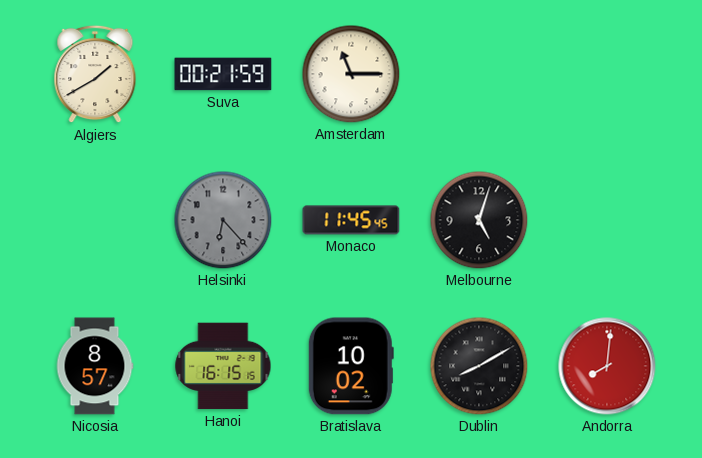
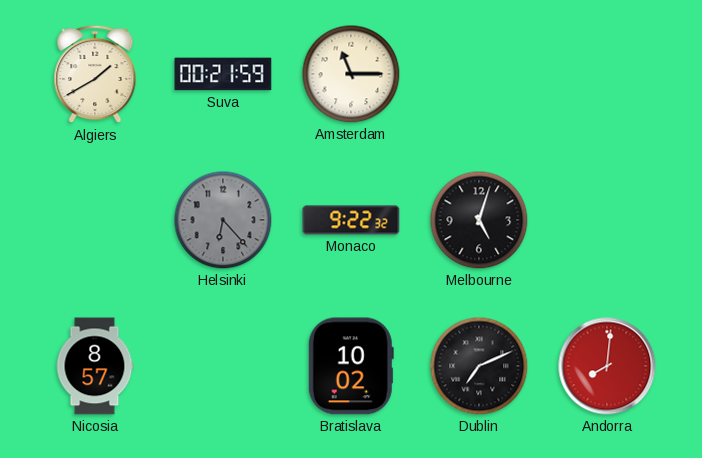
Monaco: 11:45 -> 9:22 (351, 220)
Hanoi: 16:15 -> none (223, 366)
Dublin: 8:10 -> 7:11 (479, 366)
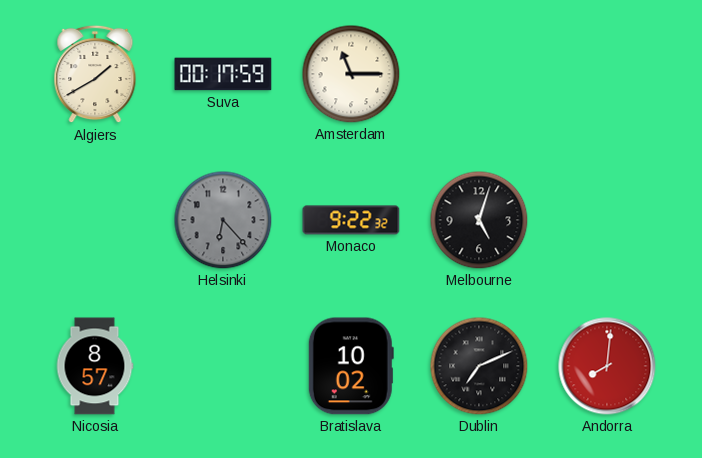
Suva: 00:21 -> 00:17 (223, 74)
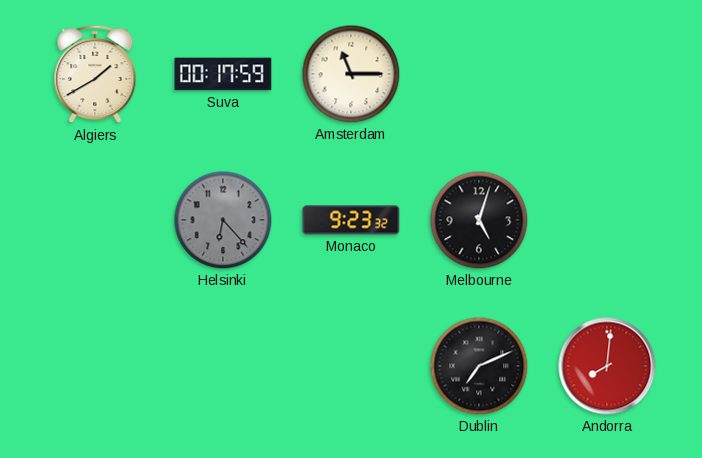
Monaco: 9:22 -> 9:23 (351, 220)
Nicosia: 8:57 -> none (95, 366)
Bratislava: 10:02 -> none (351, 366)
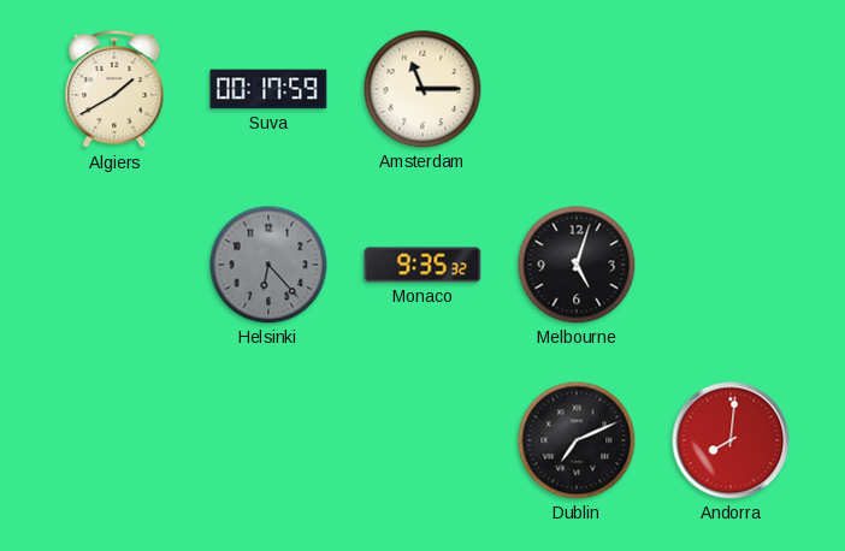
Monaco: 9:23 -> 9:35 (422, 265)
